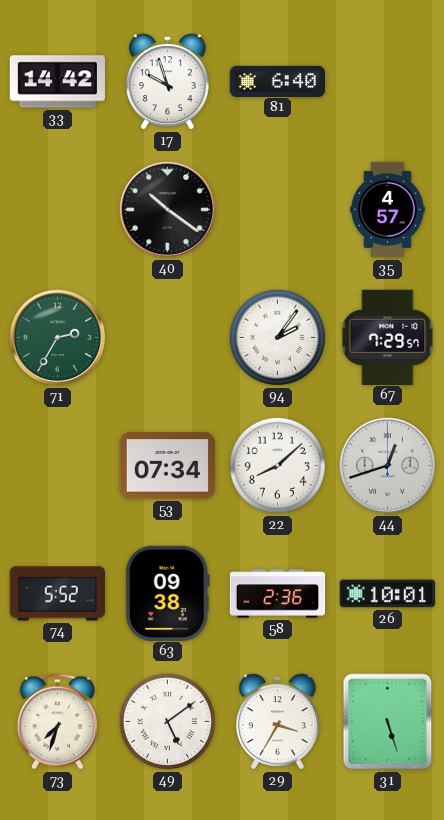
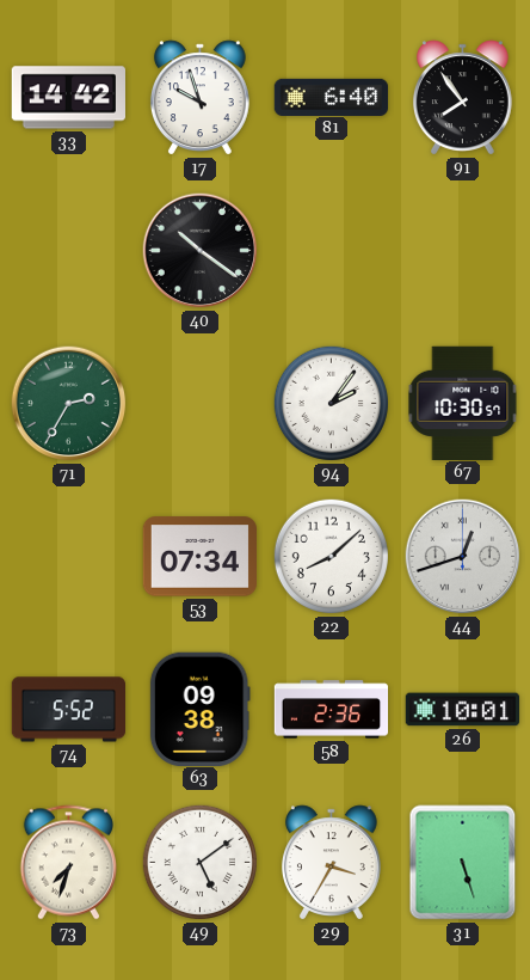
91: none -> 7:54 (462, 98)
35: 4:57 -> none (388, 210)
67: 7:29 -> 10:30 (463, 403)
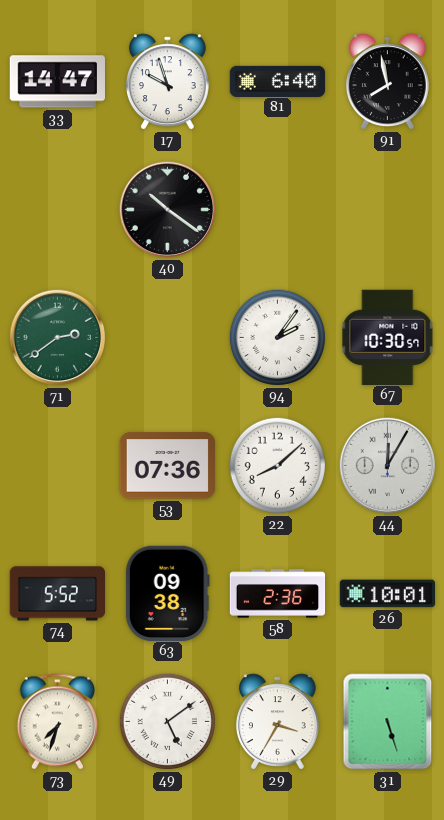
33: 14:42 -> 14:47 (57, 82)
91: 7:54 -> 7:58 (387, 82)
71: 2:35 -> 2:39 (58, 338)
53: 07:34 -> 07:36 (167, 466)
44: 12:42 -> 12:05 (388, 466)
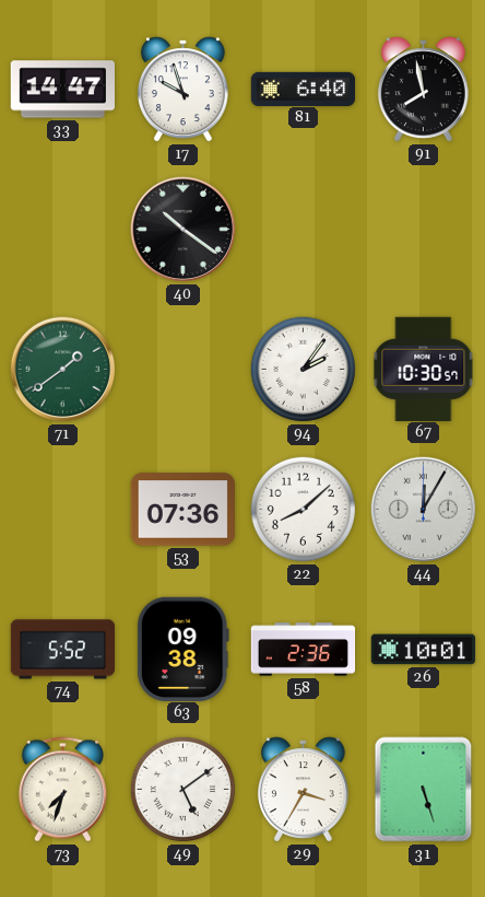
71: 2:39 -> 1:39 (63, 370)
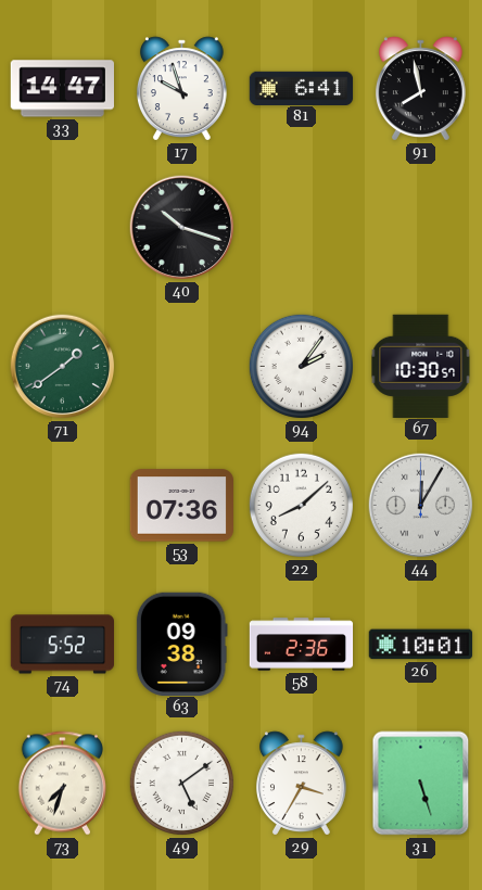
81: 6:40 -> 6:41 (302, 88)
40: 10:21 -> 10:18 (182, 228)
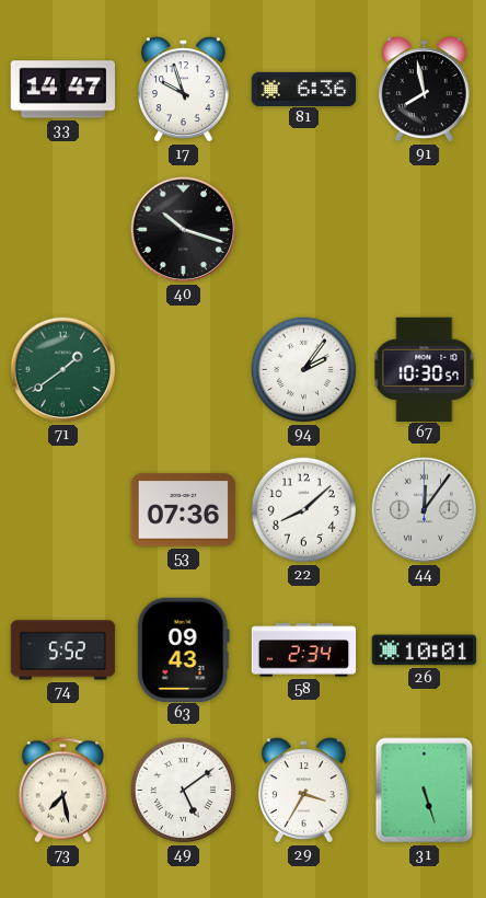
81: 6:41 -> 6:36 (304, 89)
44: 12:05 -> 12:06 (425, 510)
63: 09:38 -> 09:43 (183, 649)
58: 2:36 -> 2:34 (304, 651)
73: 7:33 -> 7:28 (62, 791)
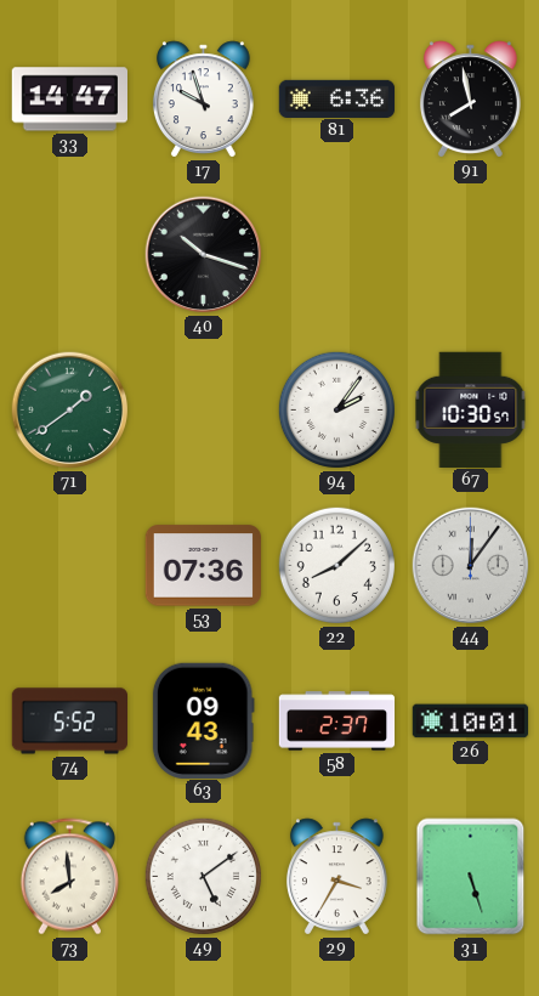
58: 2:34 -> 2:37 (337, 721)
73: 7:28 -> 7:59 (69, 877)
